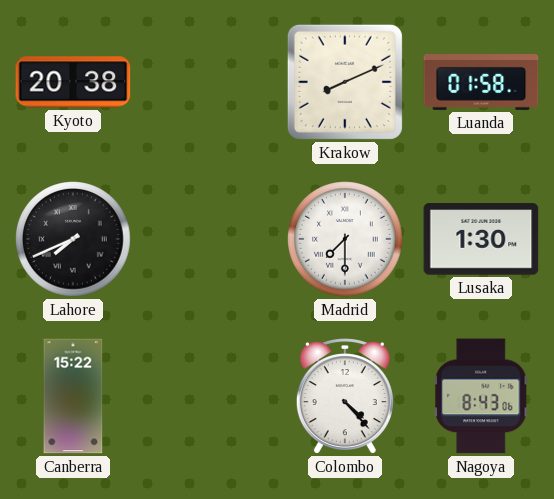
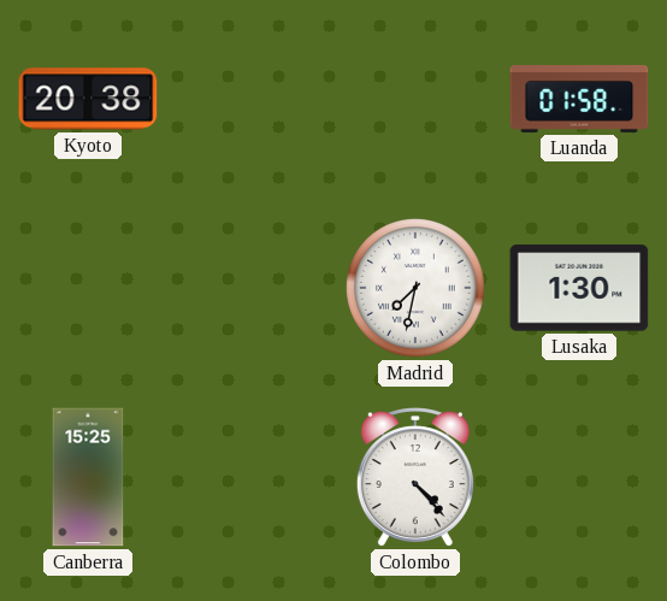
Krakow: 8:11 -> none (345, 82)
Lahore: 7:41 -> none (73, 239)
Madrid: 7:30 -> 7:32 (415, 288)
Canberra: 15:22 -> 15:25 (88, 477)
Nagoya: 8:43 -> none (481, 396)
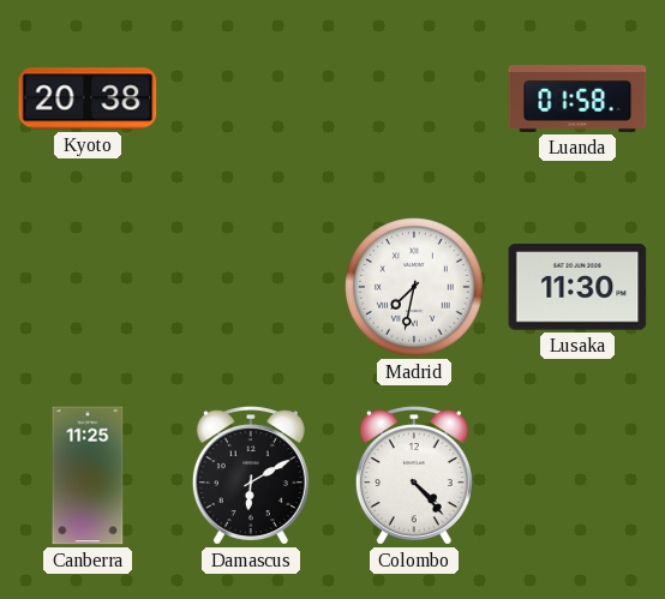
Lusaka: 1:30 -> 11:30 (577, 287)
Canberra: 15:25 -> 11:25 (88, 475)
Damascus: none -> 6:10 (251, 475)
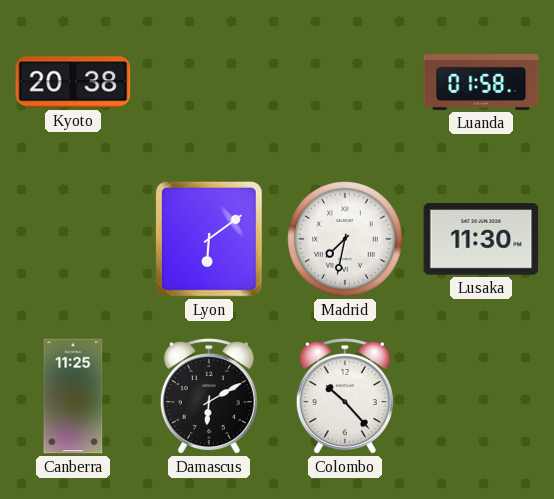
Lyon: none -> 6:09 (209, 239)
Colombo: 4:23 -> 10:23 (345, 396)
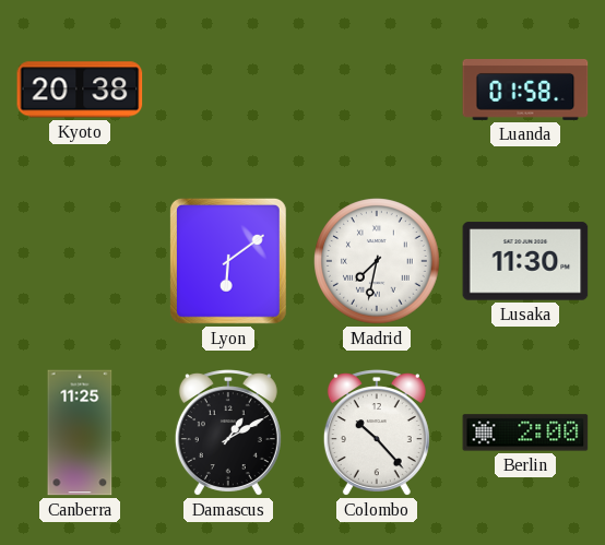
Damascus: 6:10 -> 1:10 (228, 433)
Berlin: none -> 2:00 (525, 433)
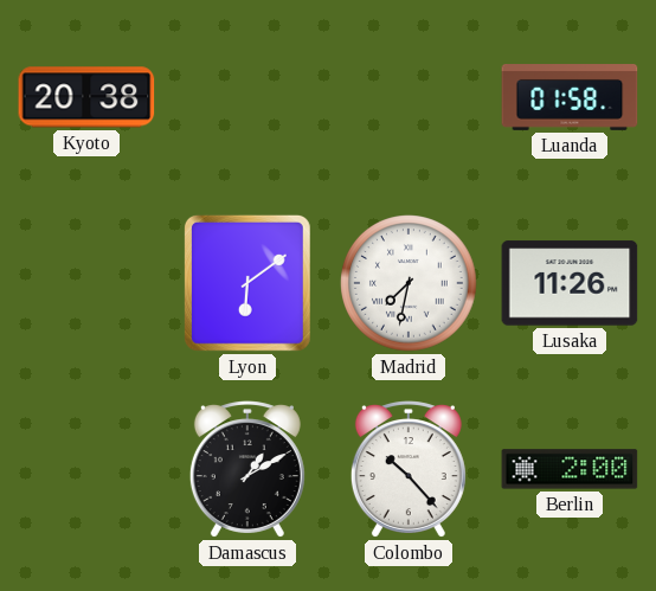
Lusaka: 11:30 -> 11:26 (570, 283)
Canberra: 11:25 -> none (80, 433)
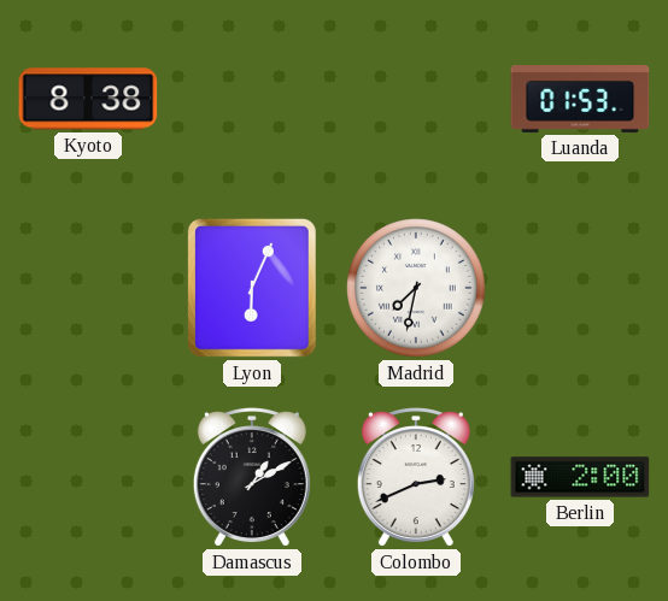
Kyoto: 20:38 -> 8:38 (88, 99)
Luanda: 01:58 -> 01:53 (580, 100)
Lyon: 6:09 -> 6:04 (252, 288)
Lusaka: 11:26 -> none (570, 283)
Colombo: 10:23 -> 2:41 (416, 477)
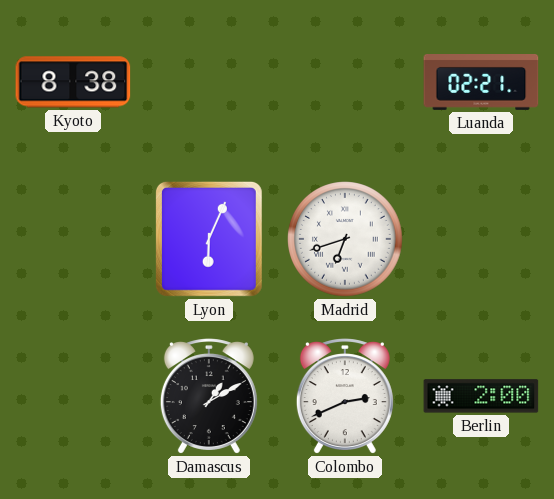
Luanda: 01:53 -> 02:21 (481, 83)
Madrid: 7:32 -> 6:42 (345, 239)
